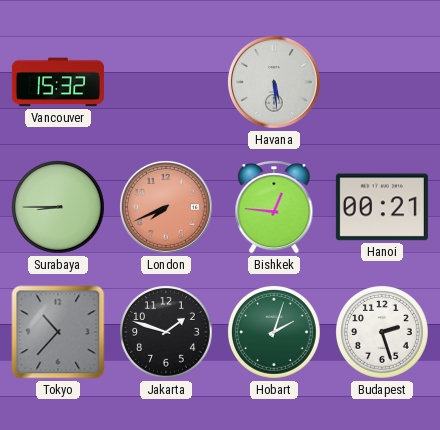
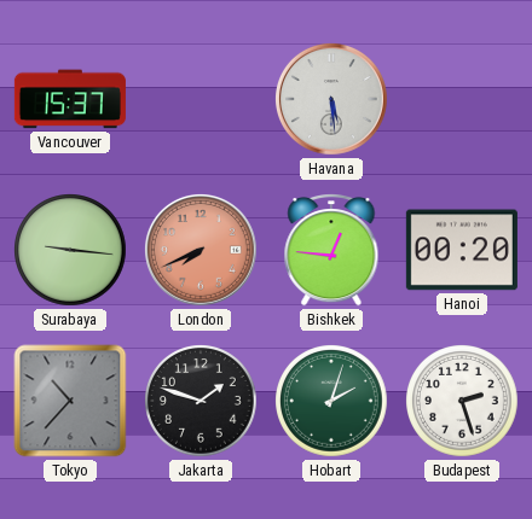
Vancouver: 15:32 -> 15:37 (70, 99)
Surabaya: 8:45 -> 9:16 (71, 251)
Hanoi: 00:21 -> 00:20 (462, 250)
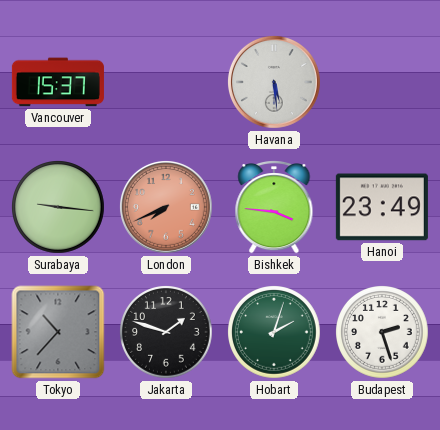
Bishkek: 12:46 -> 3:46 (274, 208)
Hanoi: 00:20 -> 23:49 (382, 207)
